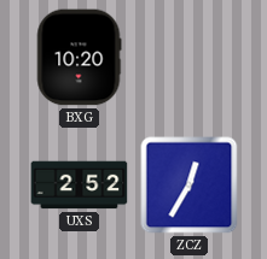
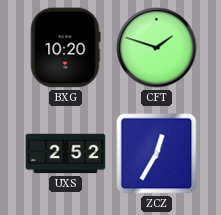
CFT: none -> 1:48 (157, 48)
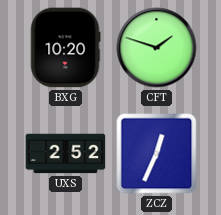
ZCZ: 12:35 -> 12:34 (157, 154)
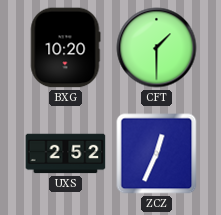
CFT: 1:48 -> 1:30 (157, 48)
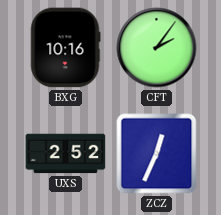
BXG: 10:20 -> 10:16 (65, 48)
CFT: 1:30 -> 2:06 (157, 48)
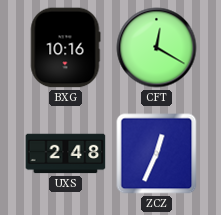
CFT: 2:06 -> 12:20 (157, 48)
UXS: 2:52 -> 2:48 (66, 154)
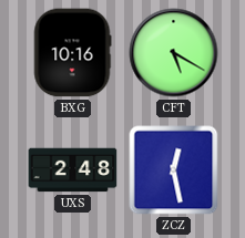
CFT: 12:20 -> 5:20 (174, 53)
ZCZ: 12:34 -> 12:28 (174, 170)
